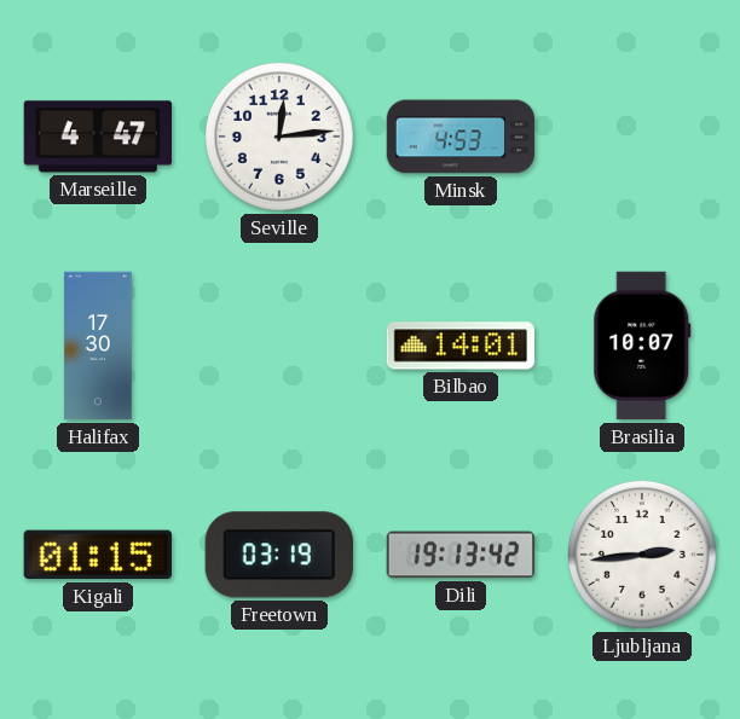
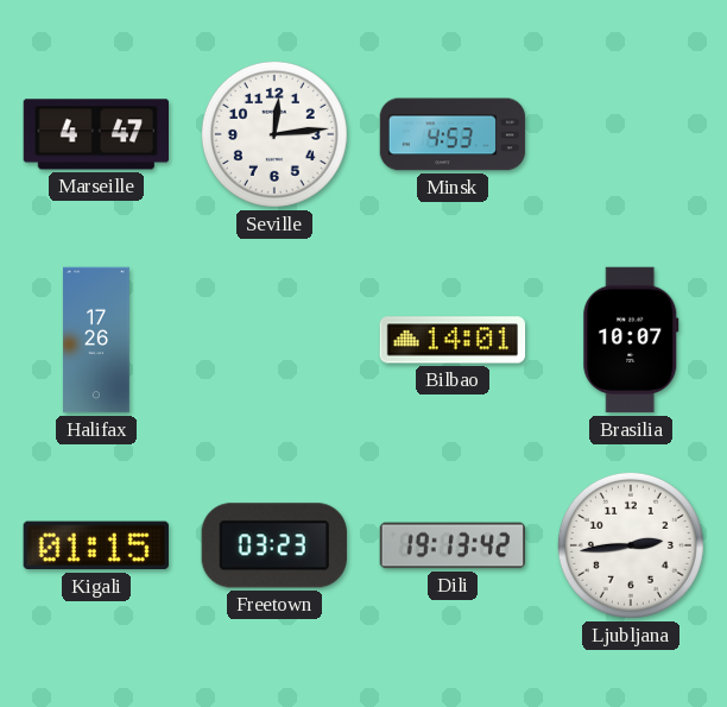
Halifax: 17:30 -> 17:26 (96, 340)
Freetown: 03:19 -> 03:23 (274, 545)
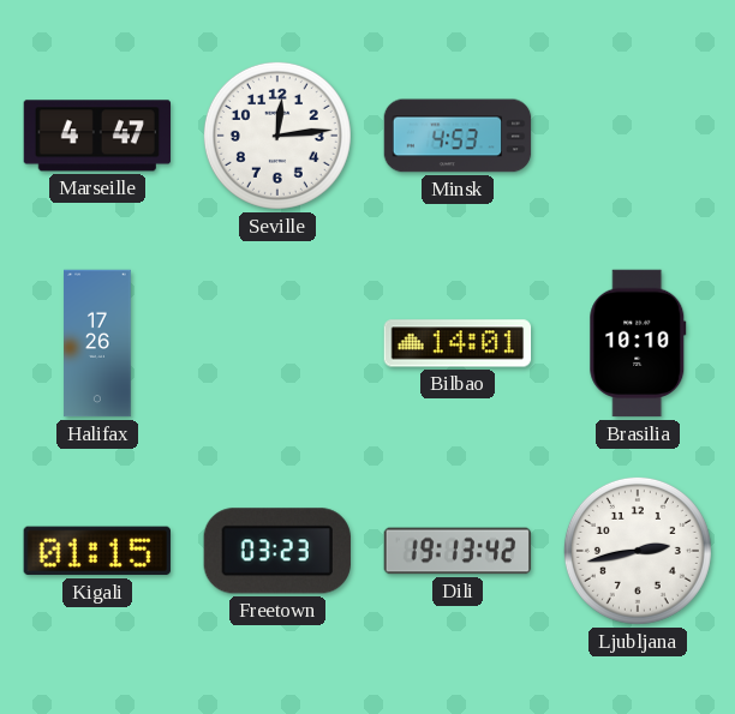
Brasilia: 10:07 -> 10:10 (638, 343)
Ljubljana: 2:44 -> 2:43 (638, 551)
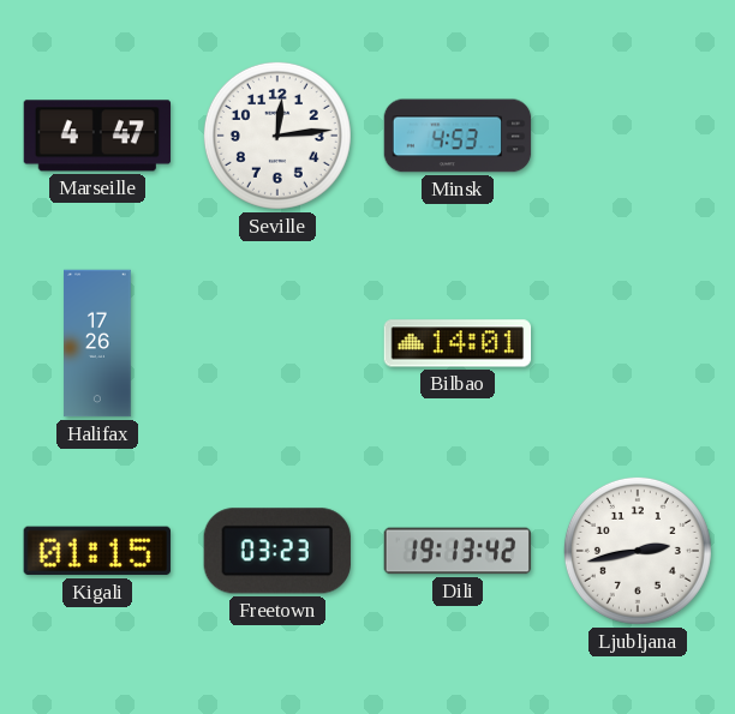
Brasilia: 10:10 -> none (638, 343)
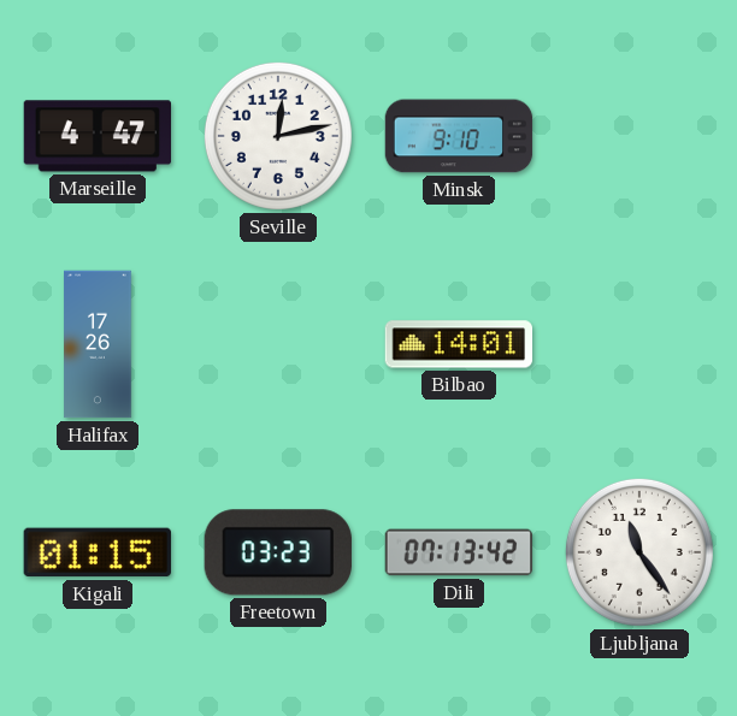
Seville: 12:14 -> 12:13 (278, 136)
Minsk: 4:53 -> 9:10 (459, 136)
Dili: 19:13 -> 07:13 (459, 552)
Ljubljana: 2:43 -> 11:24 (639, 552)
